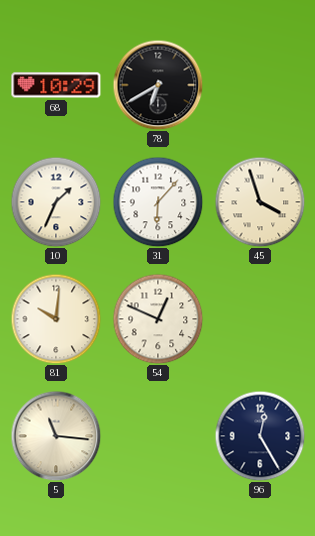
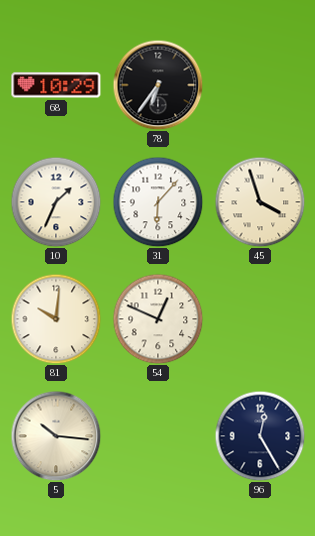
78: 6:40 -> 6:36 (158, 85)
5: 11:16 -> 10:16 (56, 436)
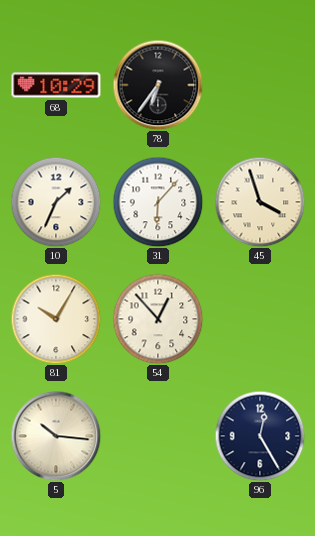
81: 10:01 -> 10:05 (56, 319)
54: 12:49 -> 12:53 (158, 319)
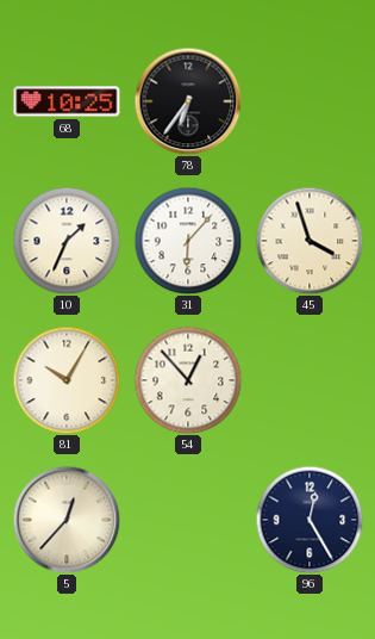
68: 10:29 -> 10:25 (67, 101)
5: 10:16 -> 12:37 (67, 520)
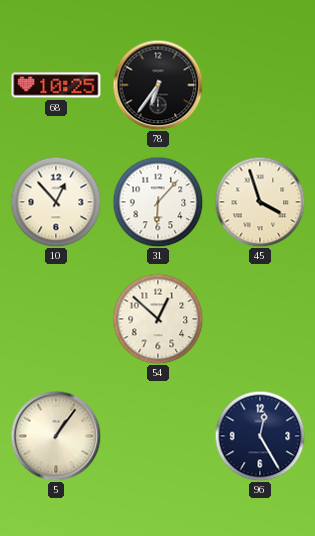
10: 1:34 -> 12:53 (56, 202)
81: 10:05 -> none (67, 380)
54: 12:53 -> 12:52 (158, 319)
5: 12:37 -> 1:06 (56, 436)
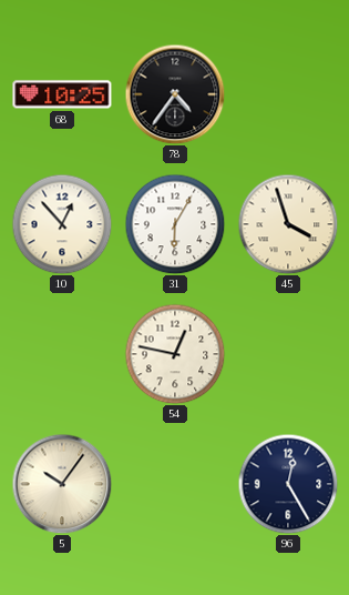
78: 6:36 -> 4:36 (175, 94)
31: 6:07 -> 6:05 (175, 224)
54: 12:52 -> 12:47 (175, 354)
5: 1:06 -> 10:06 (62, 484)
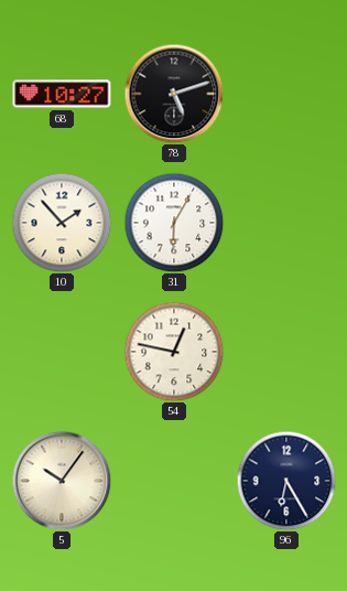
68: 10:25 -> 10:27 (62, 94)
78: 4:36 -> 5:12 (174, 94)
10: 12:53 -> 1:53 (62, 223)
45: 3:57 -> none (288, 224)
96: 12:25 -> 6:25 (286, 481)
